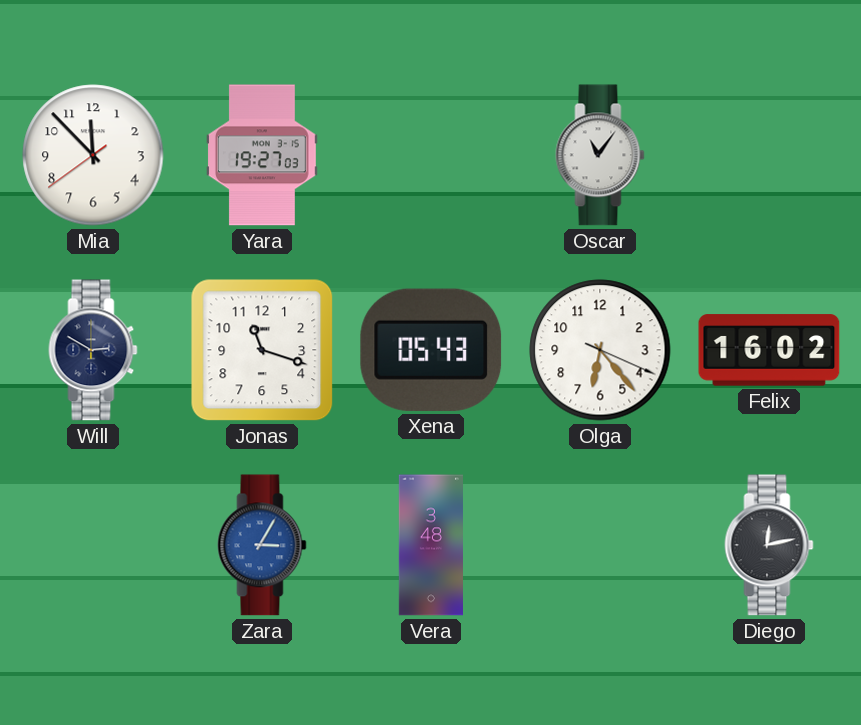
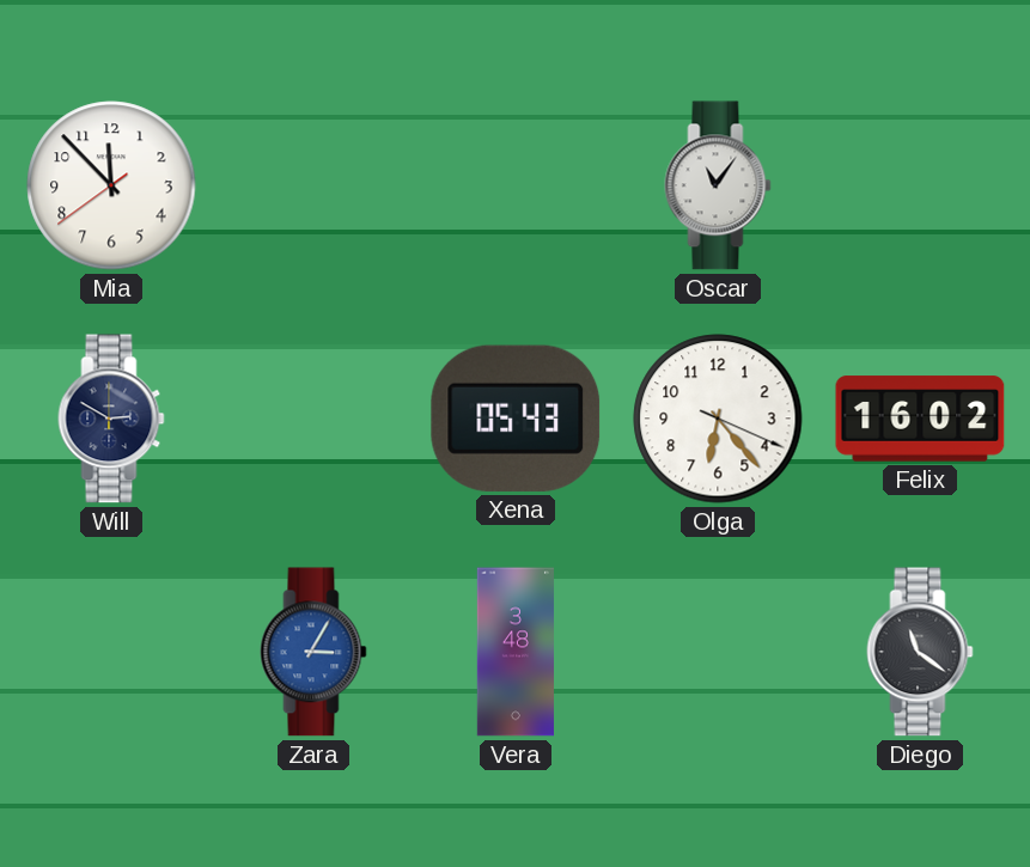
Yara: 19:27 -> none (262, 155)
Jonas: 11:18 -> none (262, 350)
Diego: 12:13 -> 11:21 (920, 652)
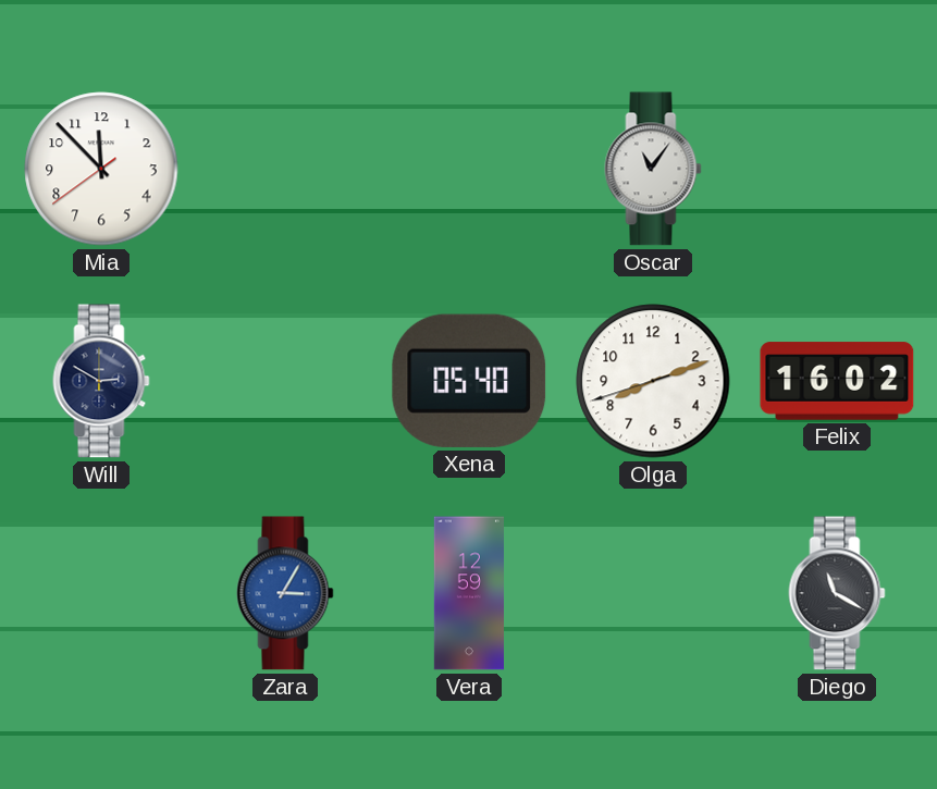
Xena: 05:43 -> 05:40 (469, 381)
Olga: 6:23 -> 8:11 (653, 381)
Vera: 3:48 -> 12:59 (469, 593)
Diego: 11:21 -> 11:20 (837, 593)
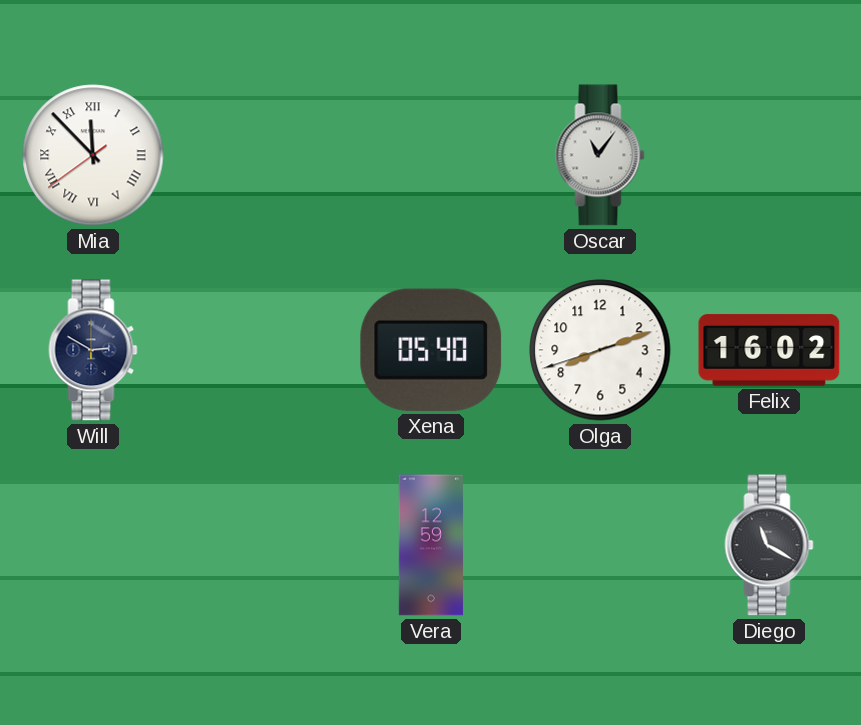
Mia numerals: Arabic -> Roman (93, 155)
Zara: 3:05 -> none (285, 593)
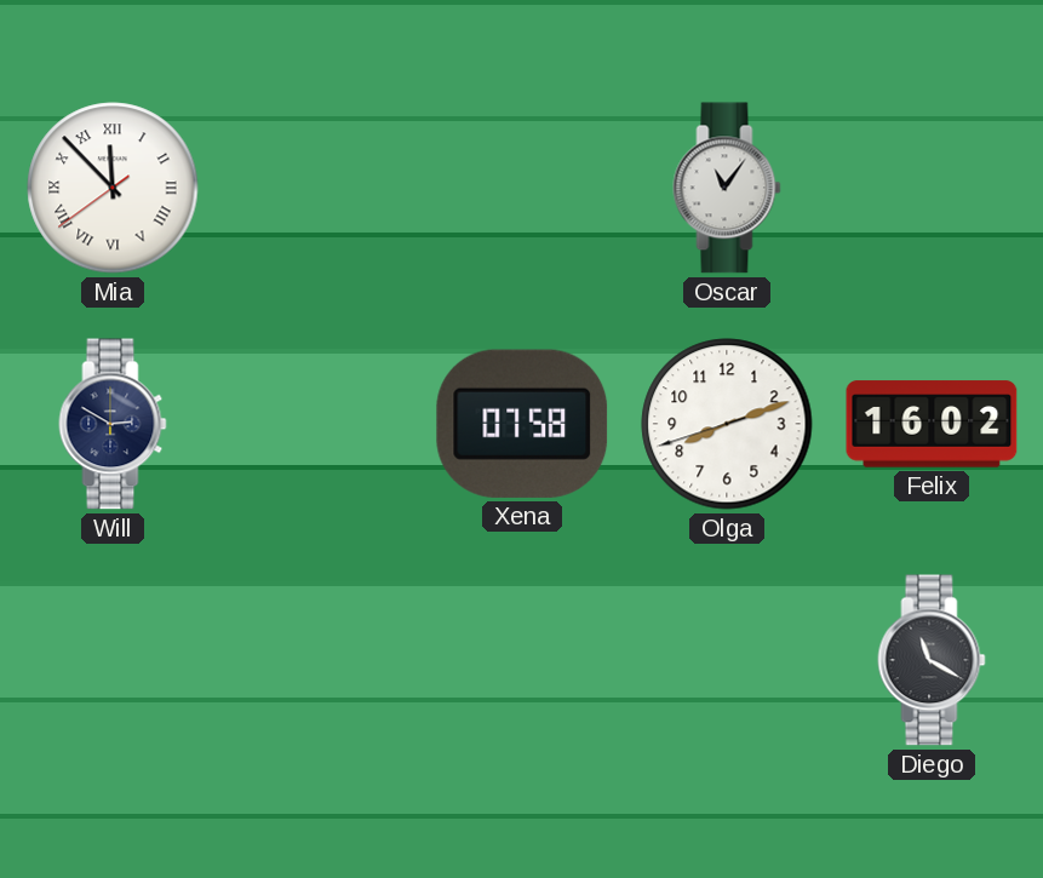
Xena: 05:40 -> 07:58 (522, 424)
Vera: 12:59 -> none (431, 545)
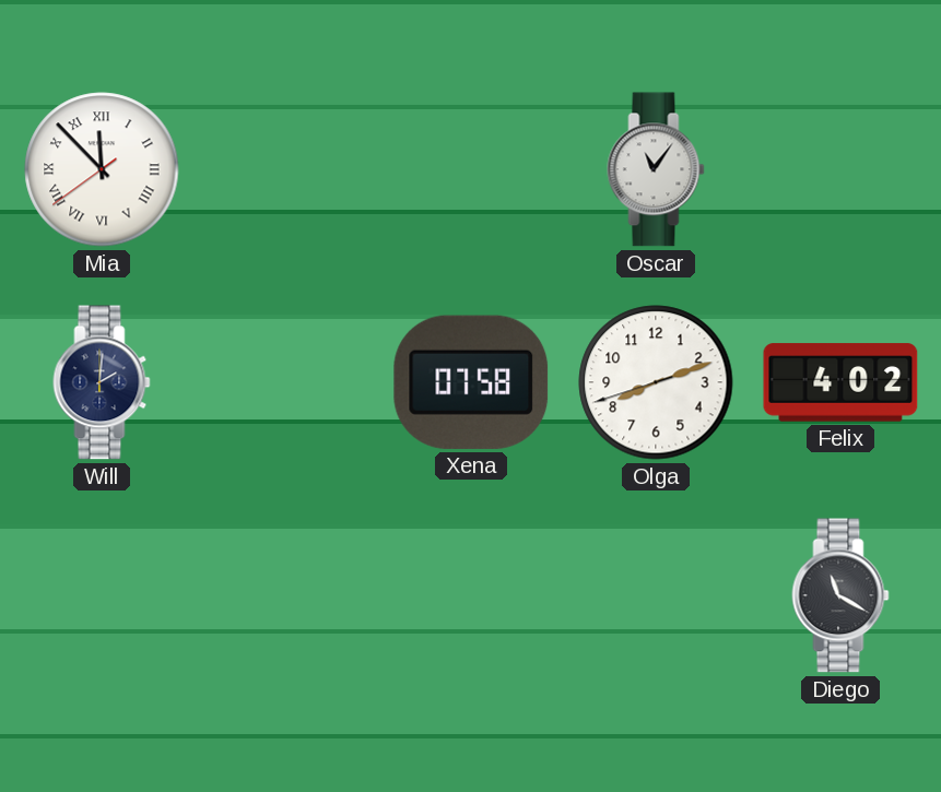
Will: 2:50 -> 2:01 (102, 382)
Felix: 16:02 -> 4:02 (840, 382)
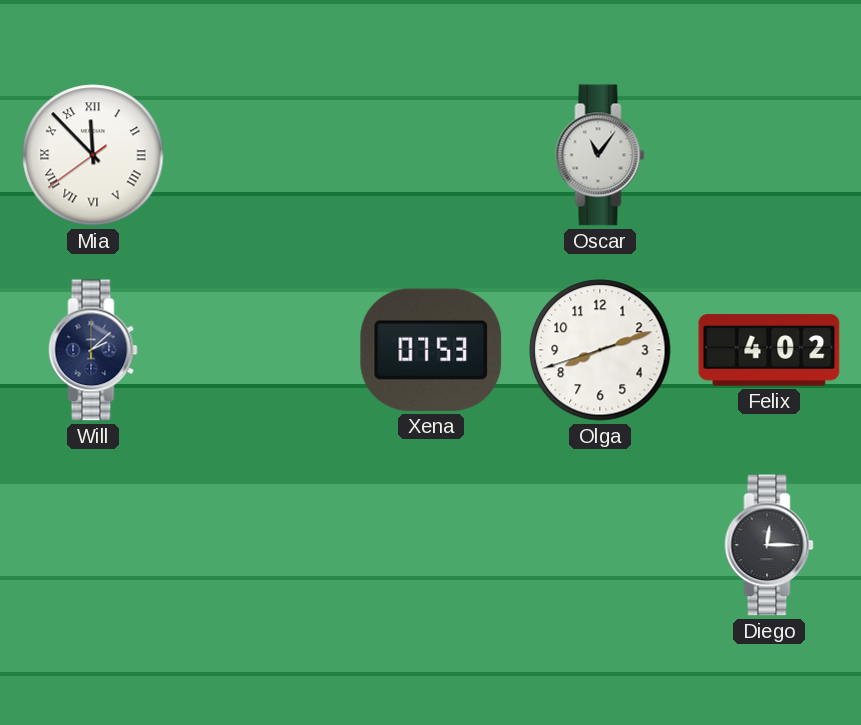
Will: 2:01 -> 2:08 (93, 350)
Xena: 07:58 -> 07:53 (431, 350)
Diego: 11:20 -> 12:15 (769, 545)
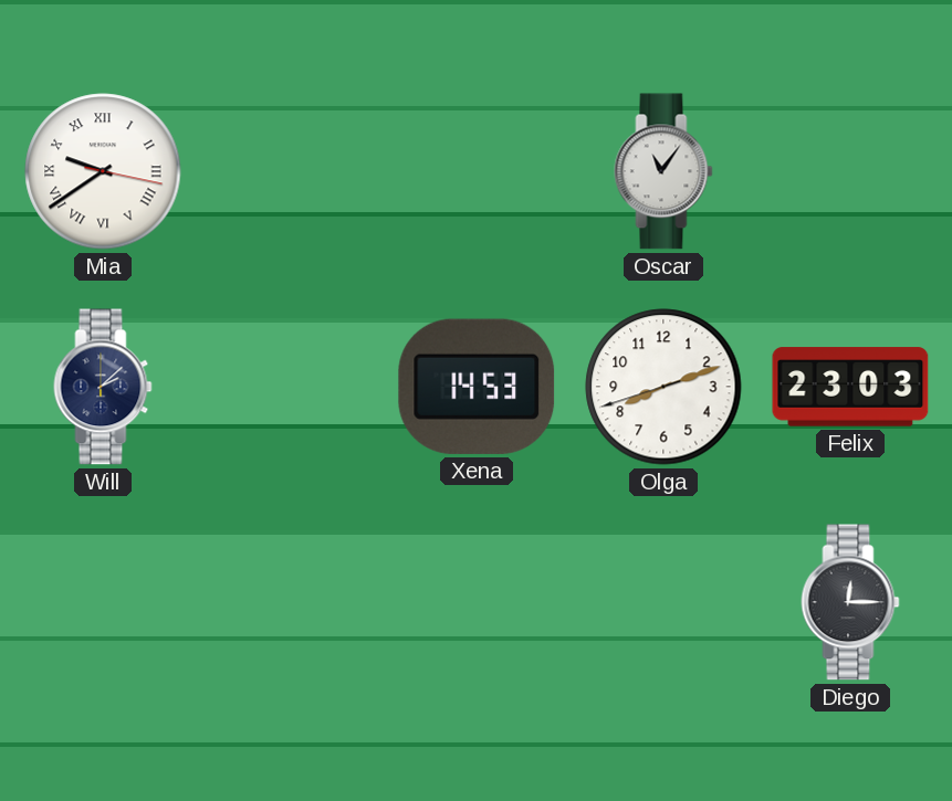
Mia: 11:52 -> 9:39 (103, 171)
Xena: 07:53 -> 14:53 (477, 387)
Felix: 4:02 -> 23:03 (850, 387)
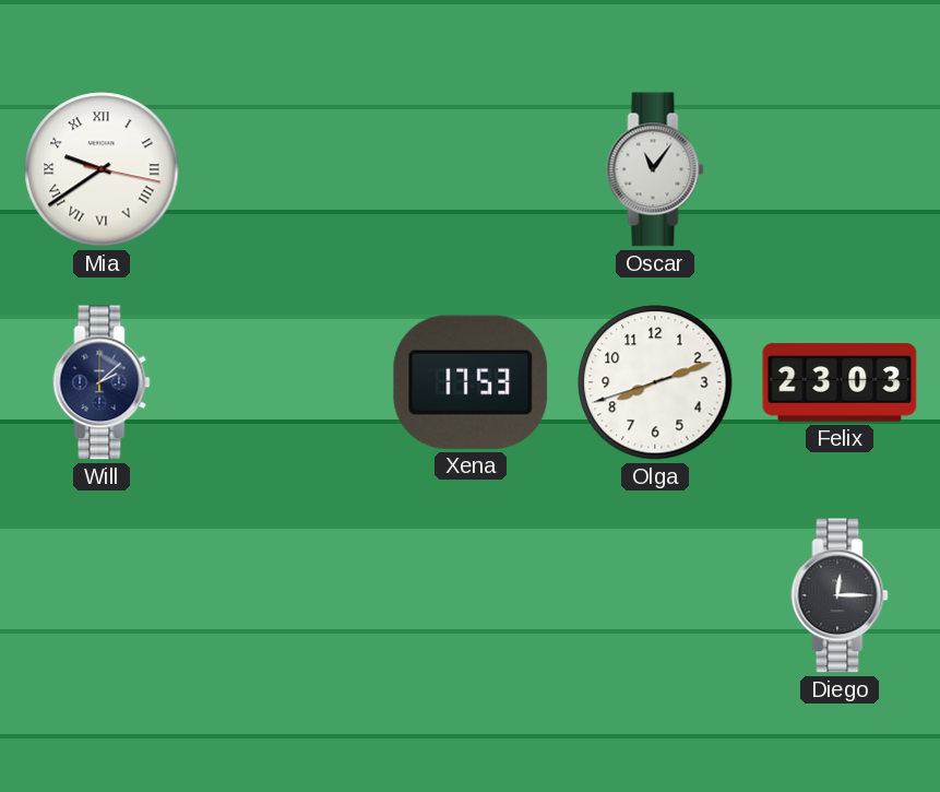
Xena: 14:53 -> 17:53 (471, 382)
